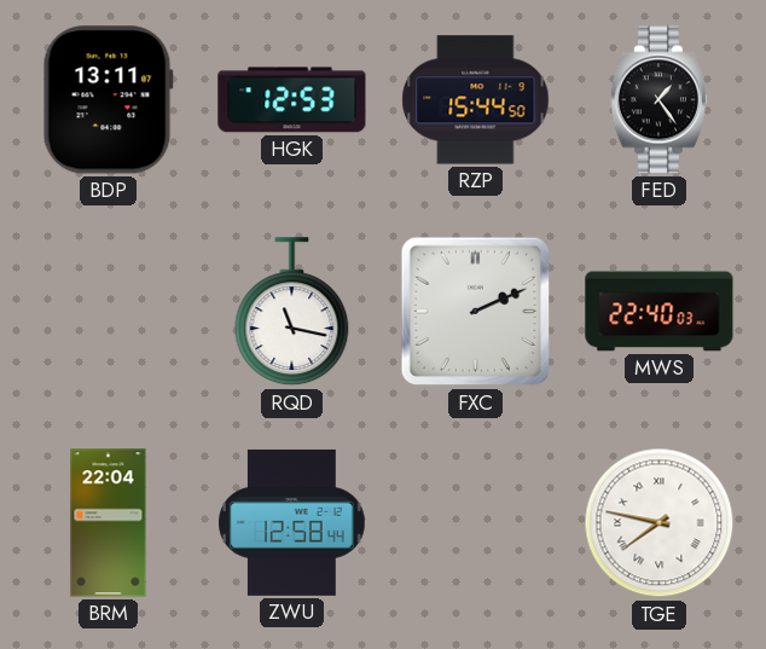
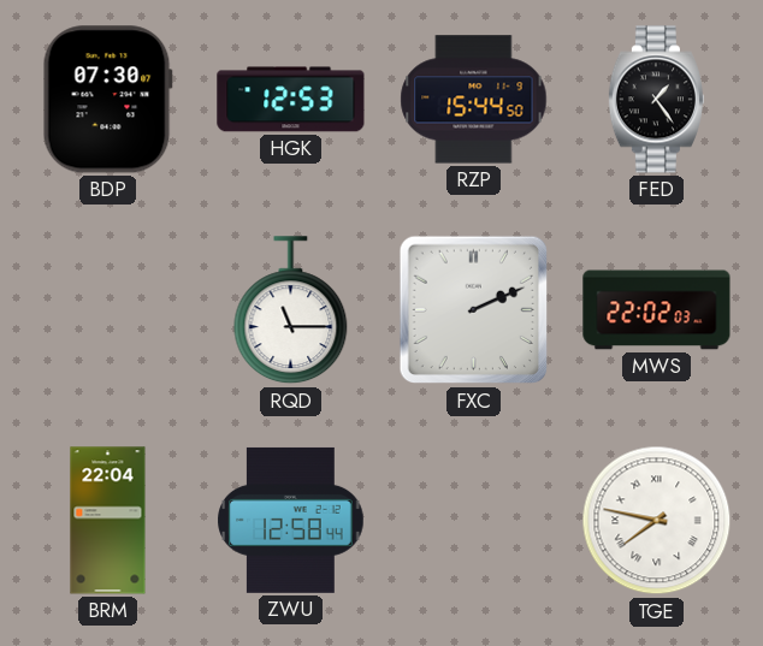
BDP: 13:11 -> 07:30 (107, 100)
RQD: 11:17 -> 11:15 (291, 310)
MWS: 22:40 -> 22:02 (657, 310)
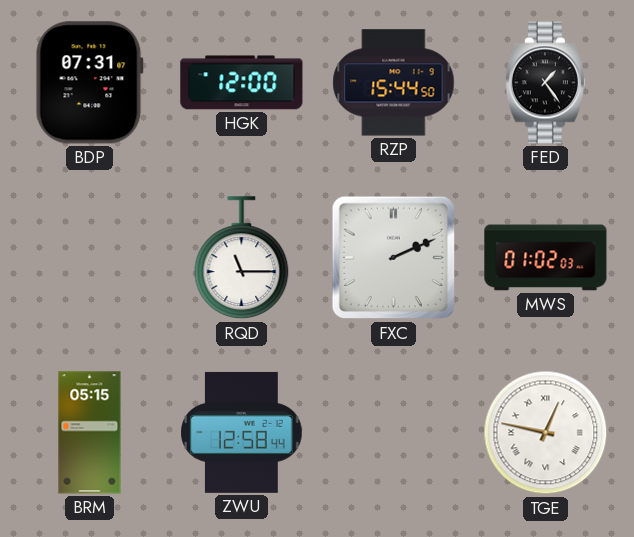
BDP: 07:30 -> 07:31 (89, 83)
HGK: 12:53 -> 12:00 (242, 83)
MWS: 22:02 -> 01:02 (546, 258)
BRM: 22:04 -> 05:15 (90, 433)
TGE: 7:47 -> 12:47 (546, 433)
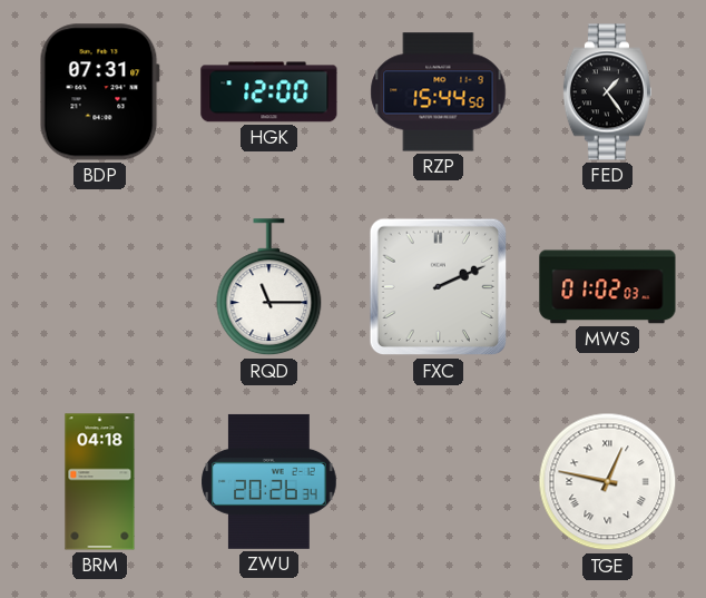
BRM: 05:15 -> 04:18 (100, 482)
ZWU: 12:58 -> 20:26 (269, 481)
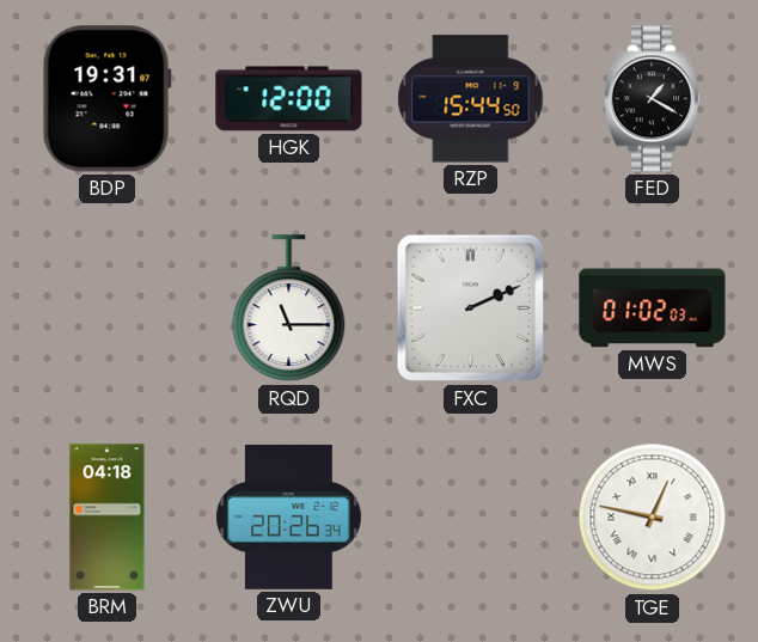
BDP: 07:31 -> 19:31 (106, 99)
FED: 1:24 -> 1:20 (652, 99)
